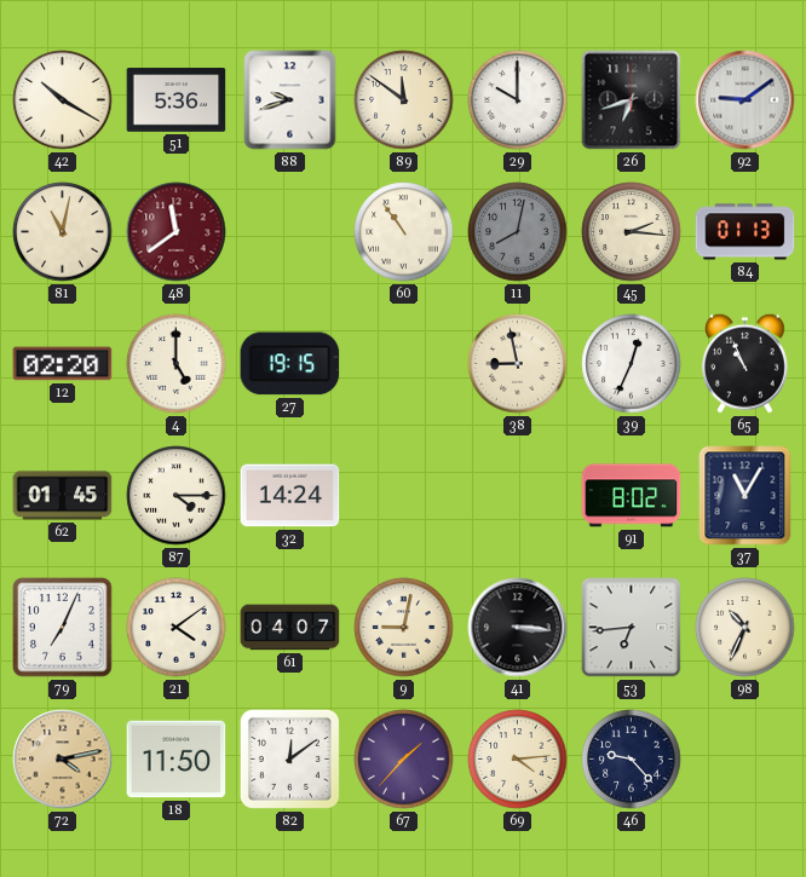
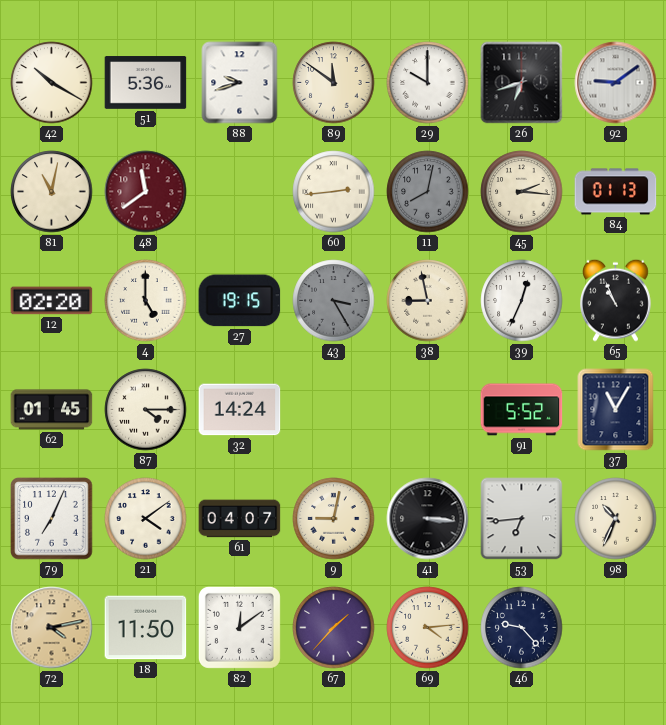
60: 10:54 -> 2:44 (334, 192)
43: none -> 3:25 (334, 301)
91: 8:02 -> 5:52 (522, 410)
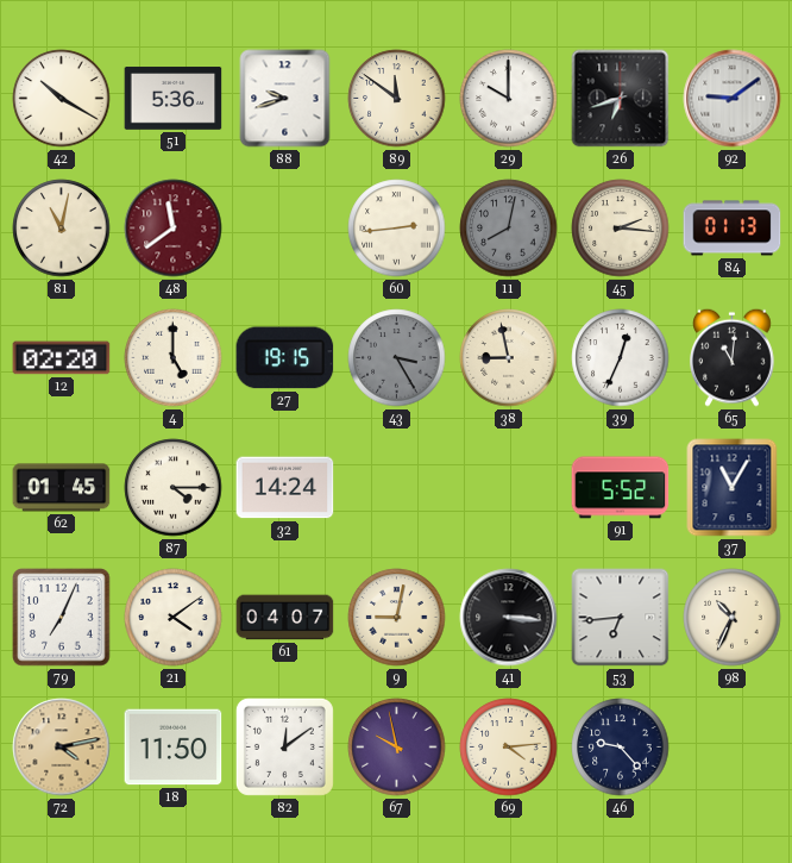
65: 10:56 -> 11:01 (733, 357)
67: 1:37 -> 9:58 (397, 748)
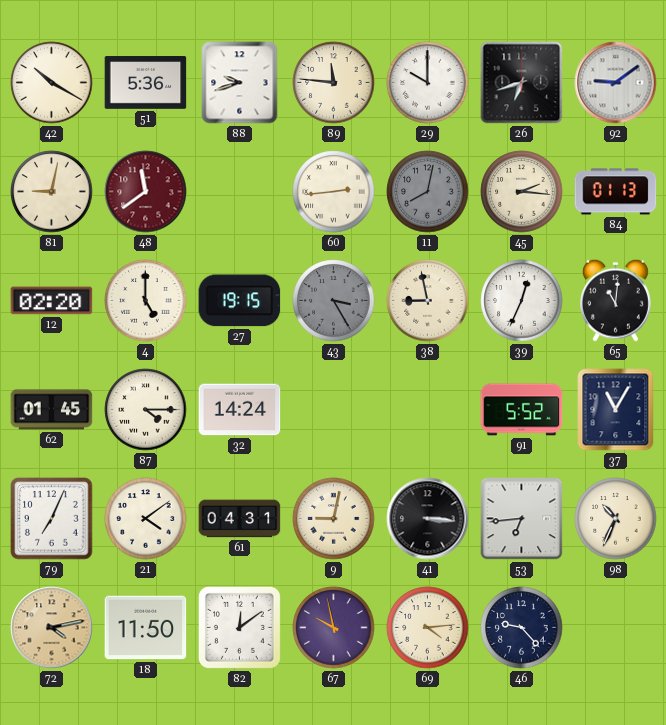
89: 11:51 -> 11:46 (334, 83)
81: 11:02 -> 9:02 (52, 192)
61: 04:07 -> 04:31 (240, 519)
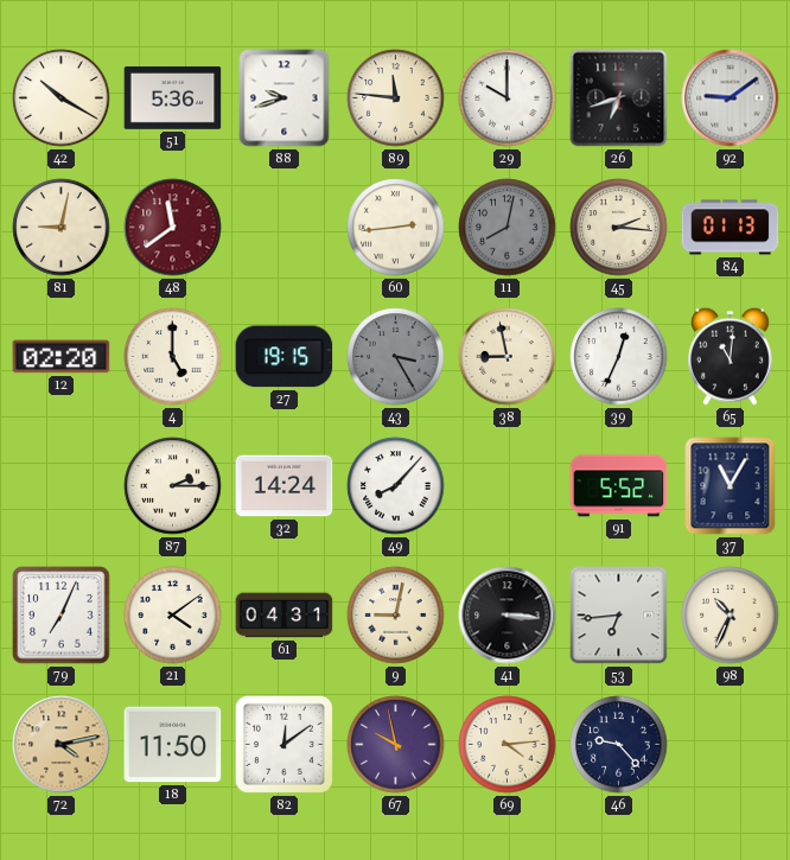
62: 01:45 -> none (52, 410)
87: 4:15 -> 2:15 (173, 486)
49: none -> 8:07 (396, 486)
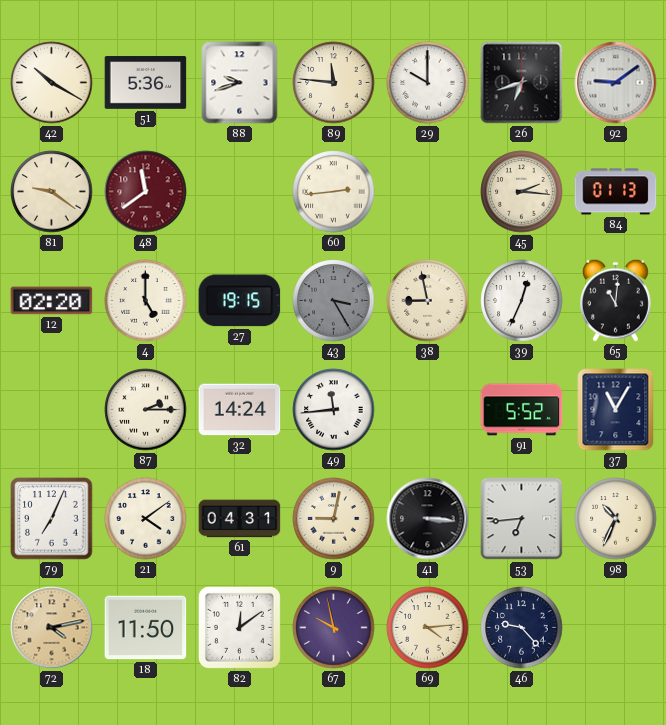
81: 9:02 -> 9:21 (52, 192)
11: 8:02 -> none (508, 228)
49: 8:07 -> 11:44 (334, 410)
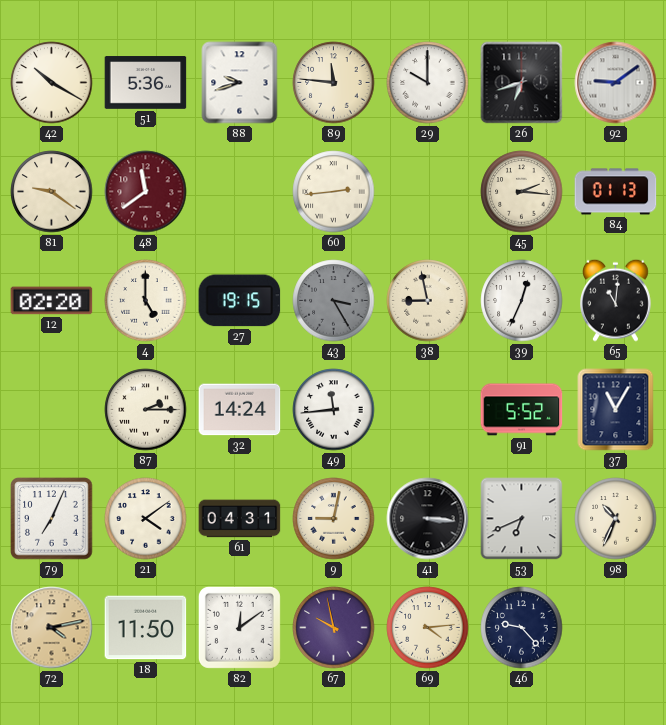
53: 6:44 -> 6:41 (522, 519)
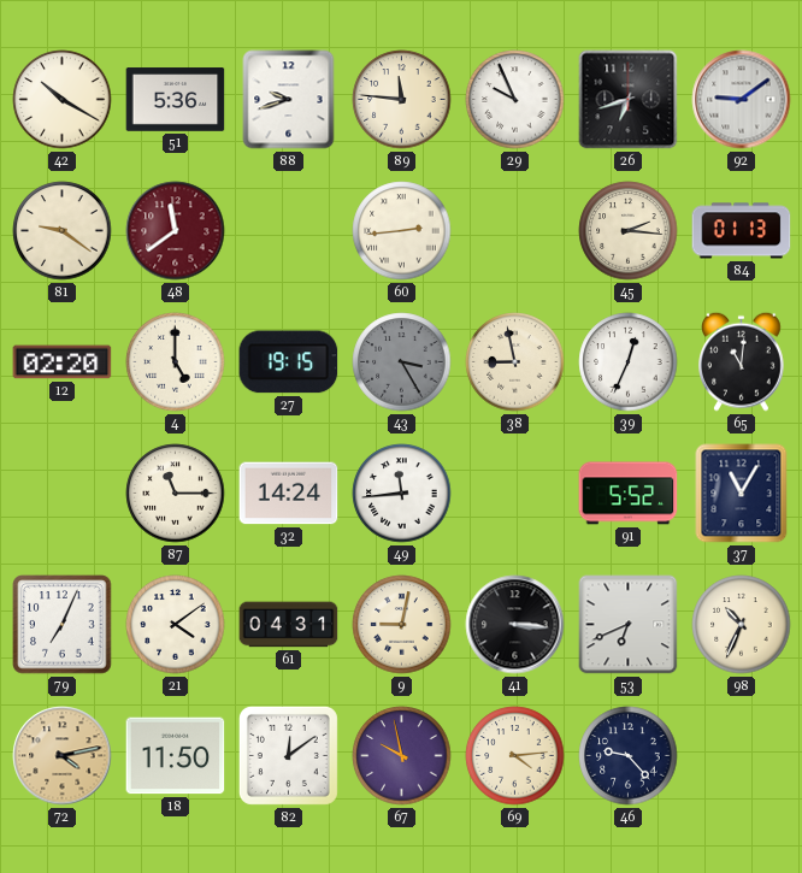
29: 10:00 -> 9:56 (515, 100)
87: 2:15 -> 11:15 (176, 494)
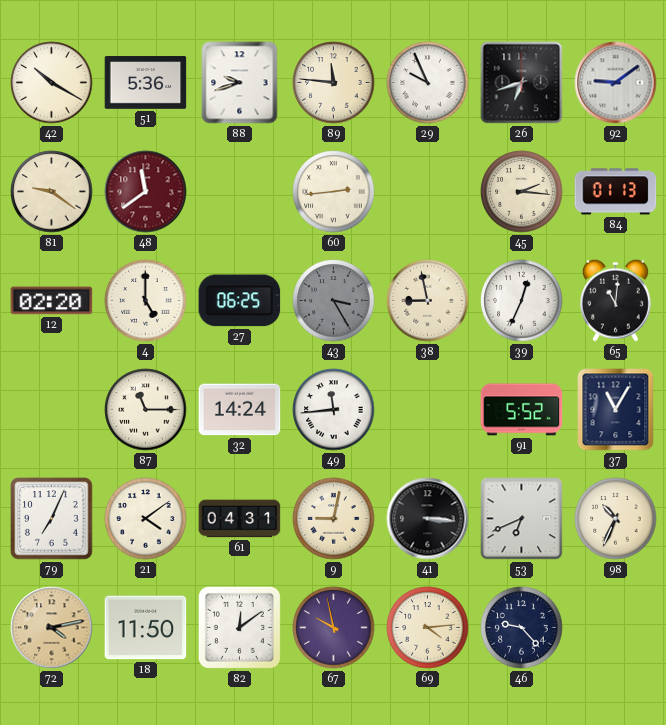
27: 19:15 -> 06:25 (240, 301)
